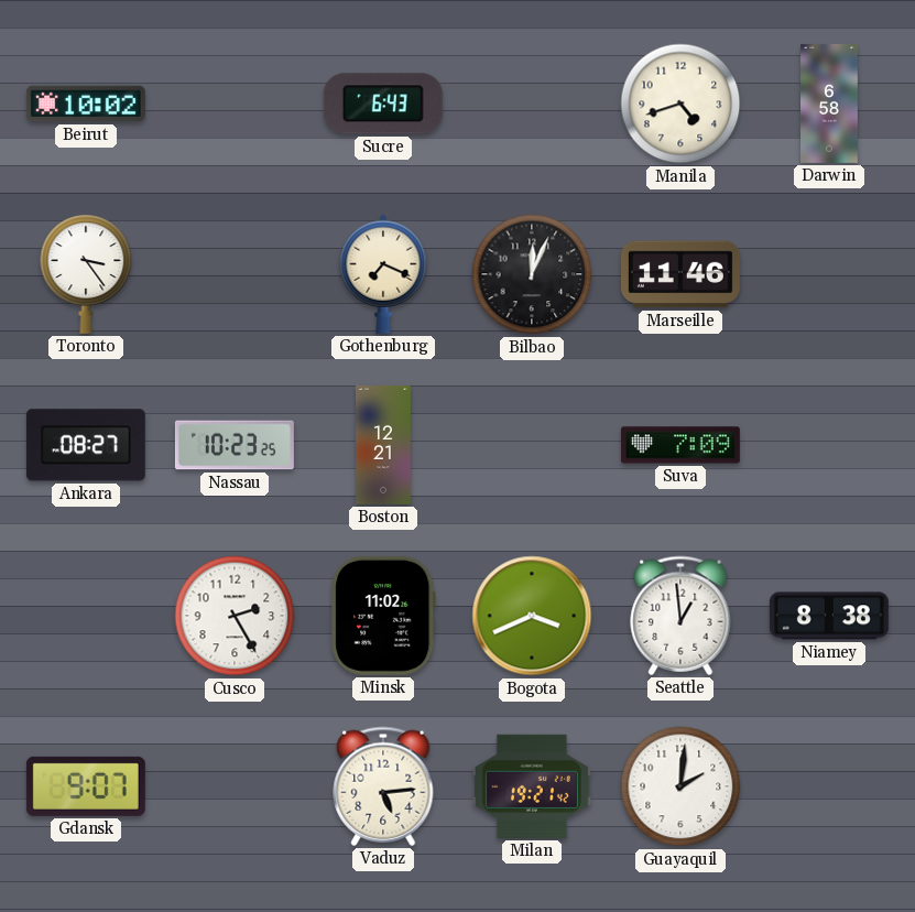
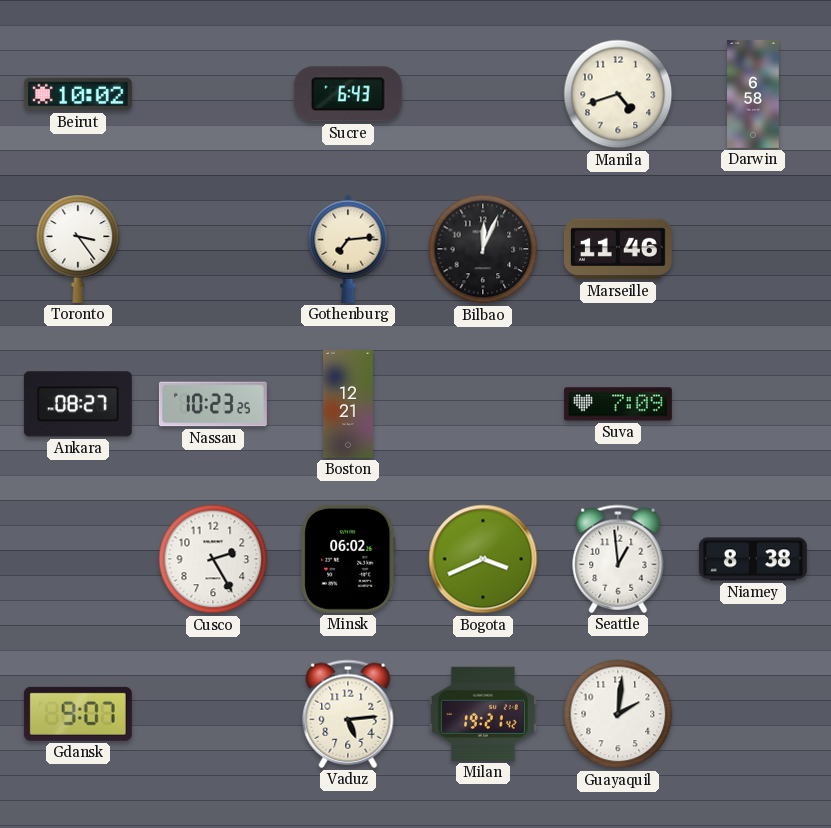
Gothenburg: 7:19 -> 7:14 (348, 249)
Minsk: 11:02 -> 06:02 (348, 559)
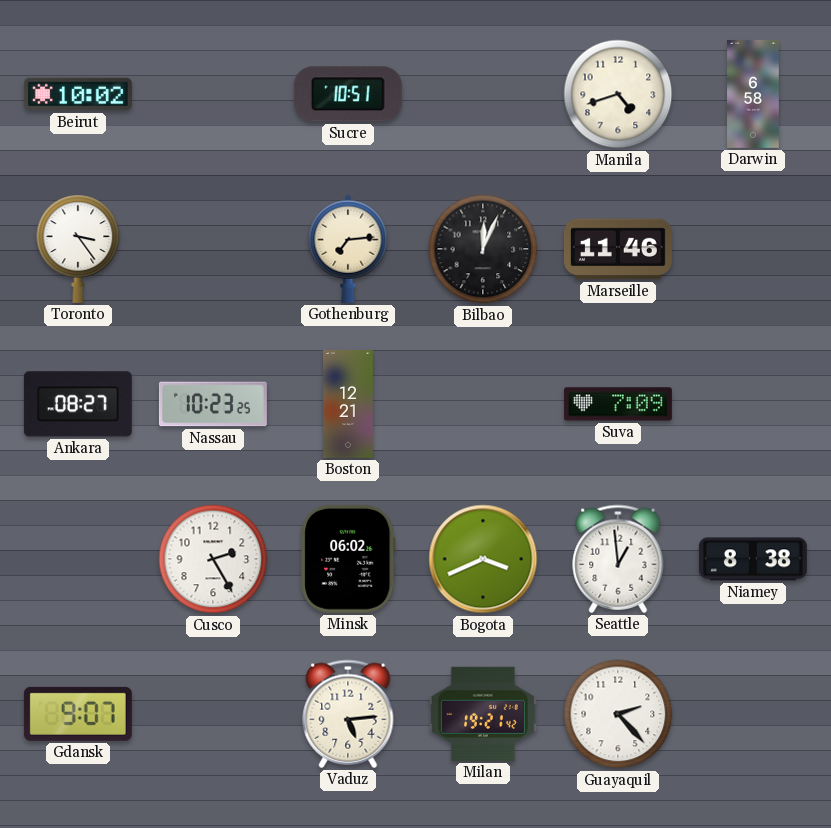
Sucre: 6:43 -> 10:51 (348, 94)
Guayaquil: 2:01 -> 2:23 (618, 714)
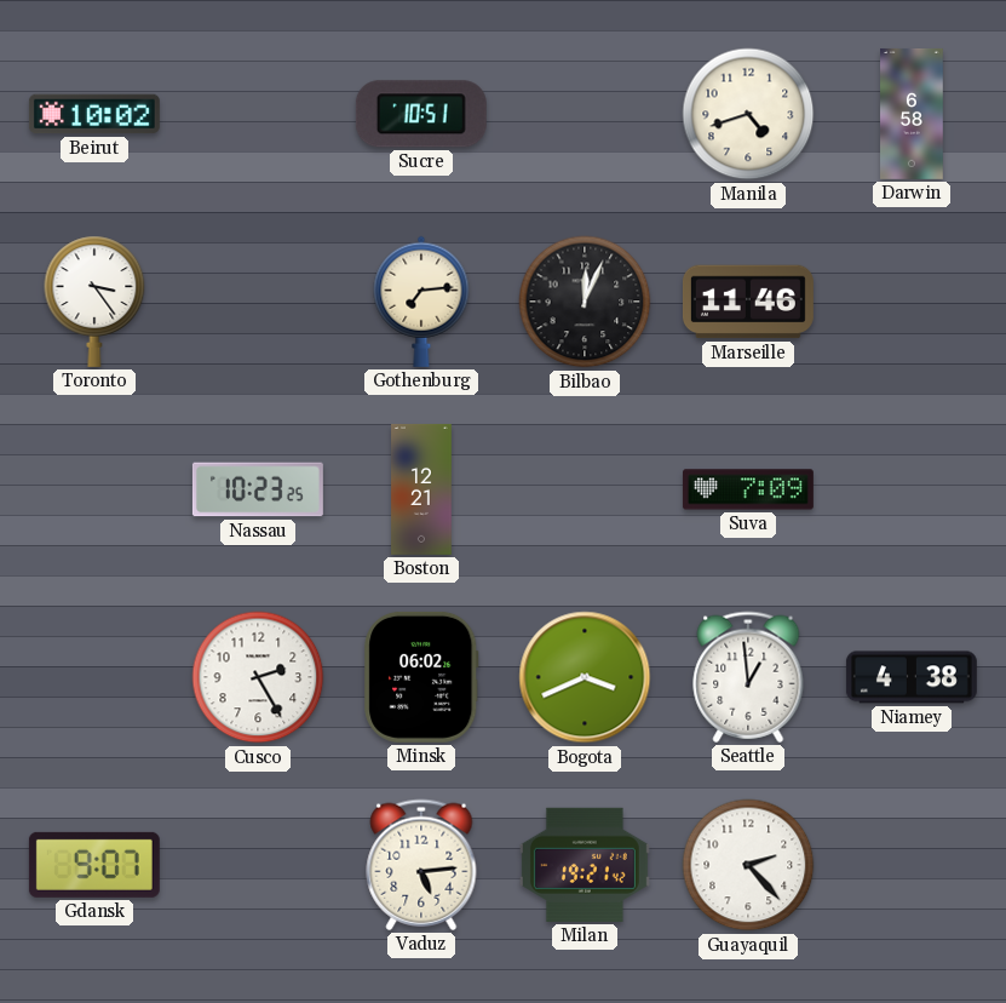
Ankara: 08:27 -> none (78, 404)
Niamey: 8:38 -> 4:38 (912, 677)
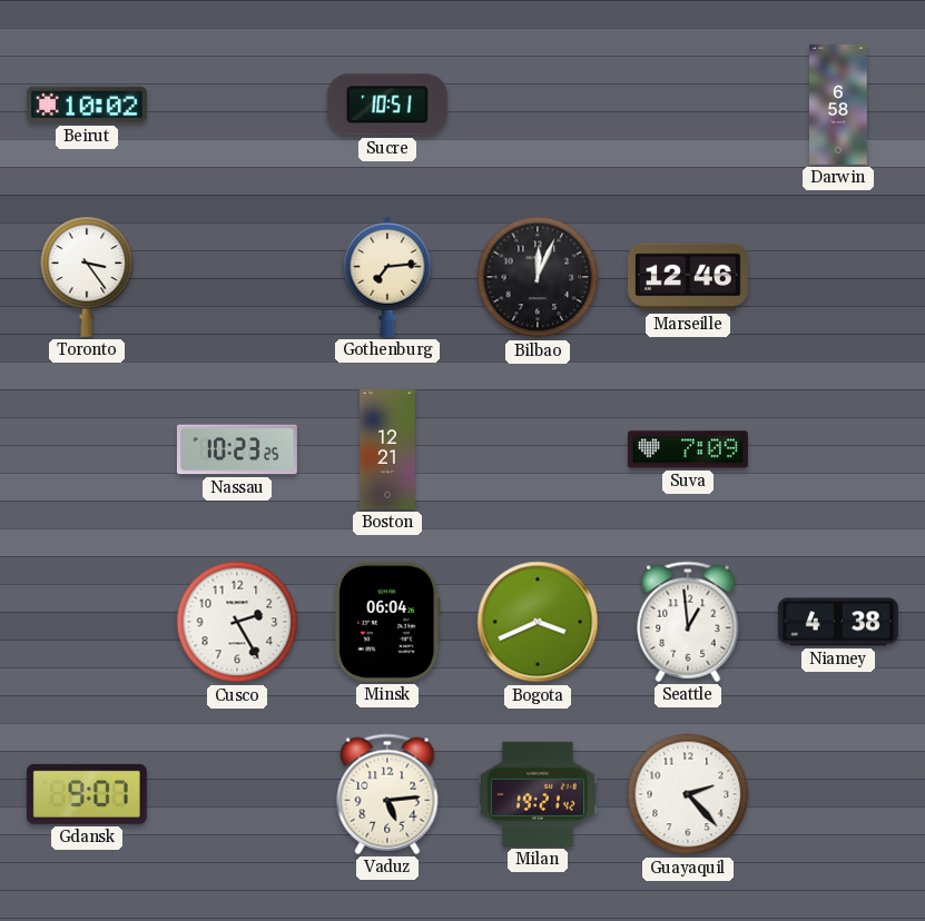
Manila: 4:42 -> none (748, 114)
Marseille: 11:46 -> 12:46 (688, 277)
Minsk: 06:02 -> 06:04 (387, 622)
